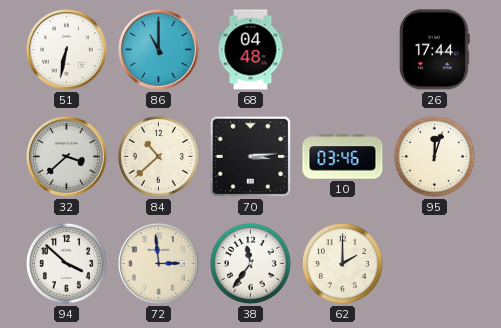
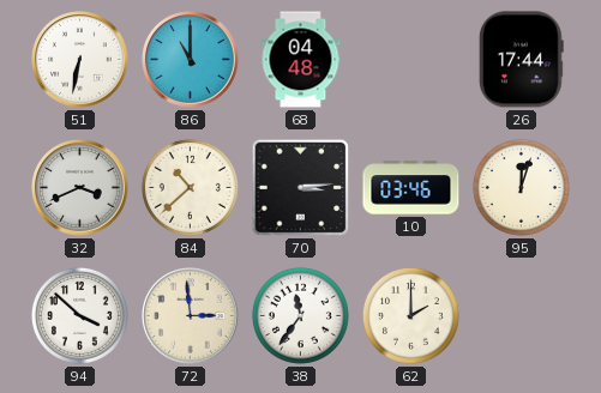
32: 3:38 -> 3:41 (80, 188)
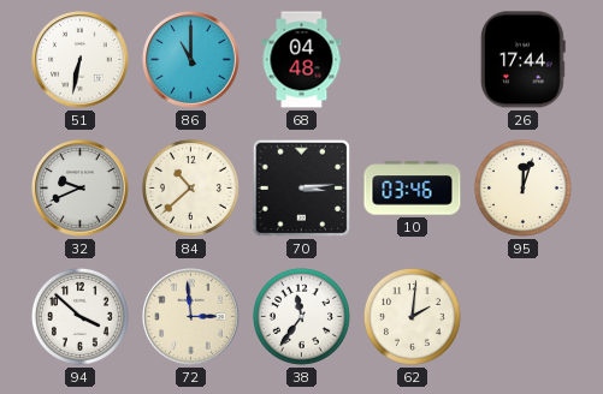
32: 3:41 -> 9:41 (81, 189)
62: 2:00 -> 2:01 (412, 316)
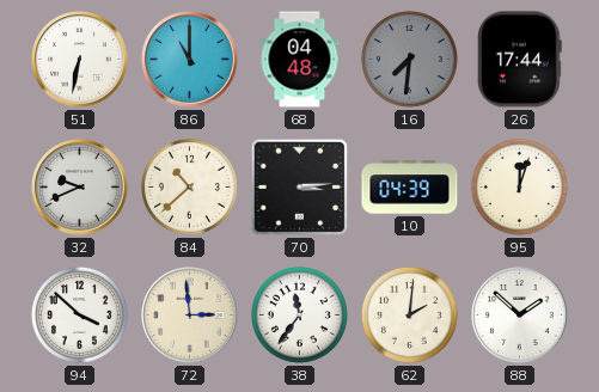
16: none -> 7:31 (409, 59)
10: 03:46 -> 04:39 (410, 188)
88: none -> 1:52 (520, 316)
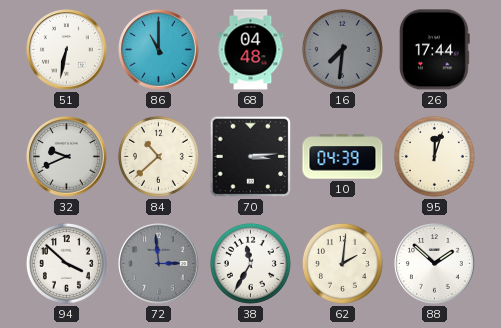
72 dial: cream -> grey (159, 264)
38: 11:36 -> 11:35 (250, 263)
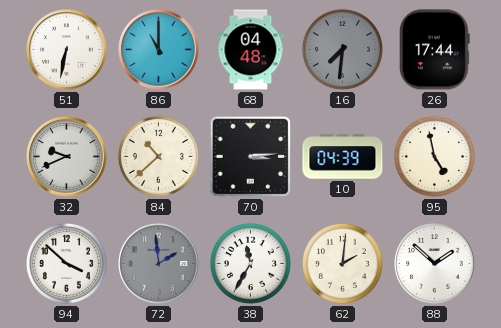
95: 12:03 -> 4:58 (434, 156)
72: 2:59 -> 1:59 (159, 264)
